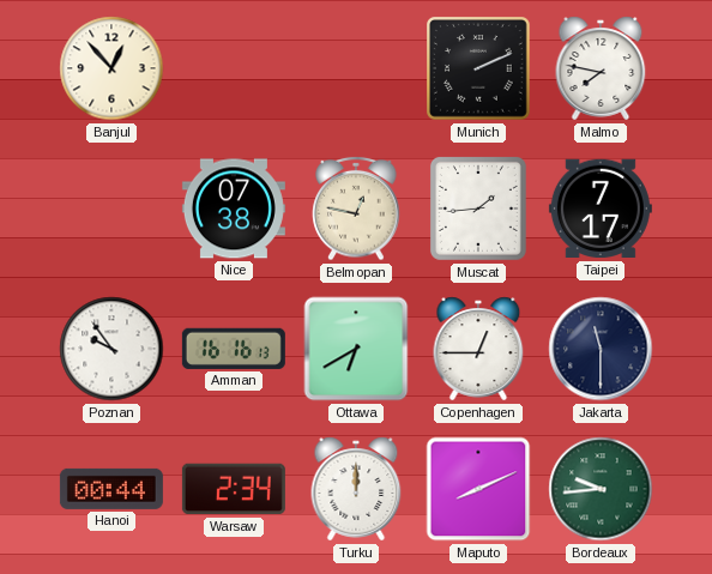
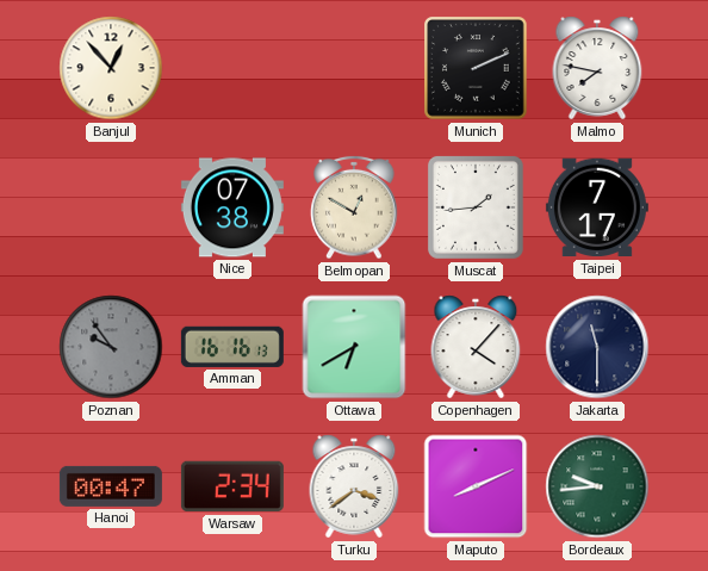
Belmopan: 12:47 -> 12:50 (354, 207)
Poznan dial: white -> grey (111, 347)
Copenhagen: 12:45 -> 4:07 (476, 347)
Hanoi: 00:44 -> 00:47 (111, 486)
Turku: 12:00 -> 3:39 (354, 486)
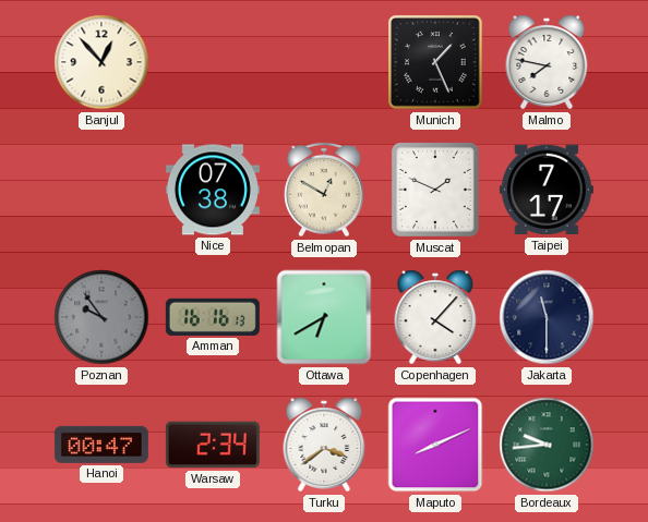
Munich: 2:11 -> 1:26 (436, 63)
Muscat: 1:44 -> 1:49 (435, 190)
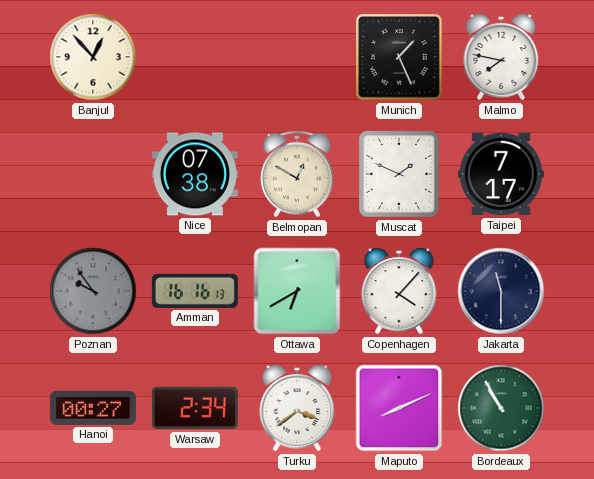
Hanoi: 00:47 -> 00:27 (93, 408)
Bordeaux: 9:44 -> 10:55 (501, 408)
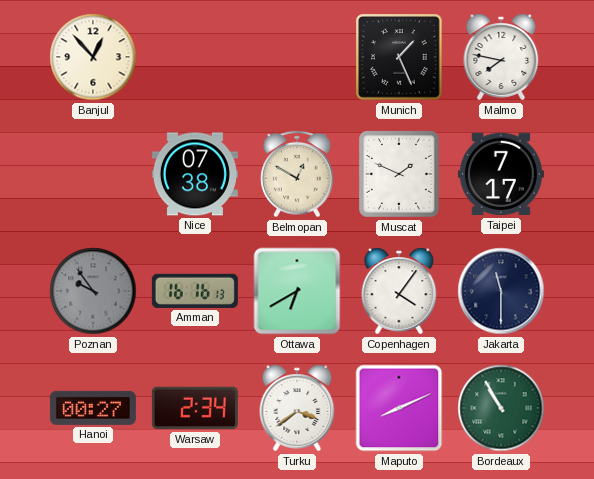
Copenhagen: 4:07 -> 4:06 (399, 291)
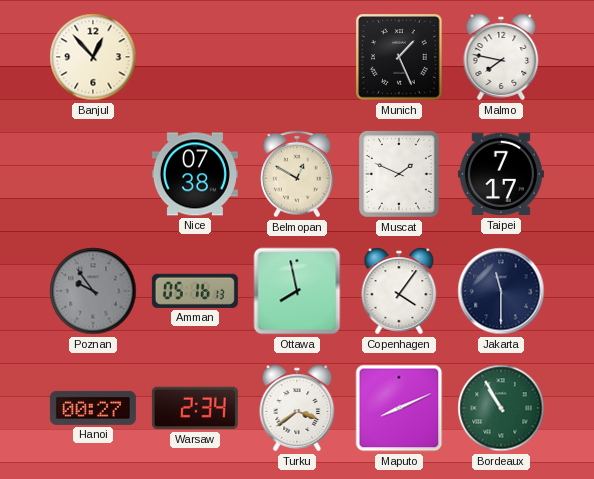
Amman: 16:16 -> 05:16 (195, 291)
Ottawa: 6:40 -> 7:58 (297, 291)
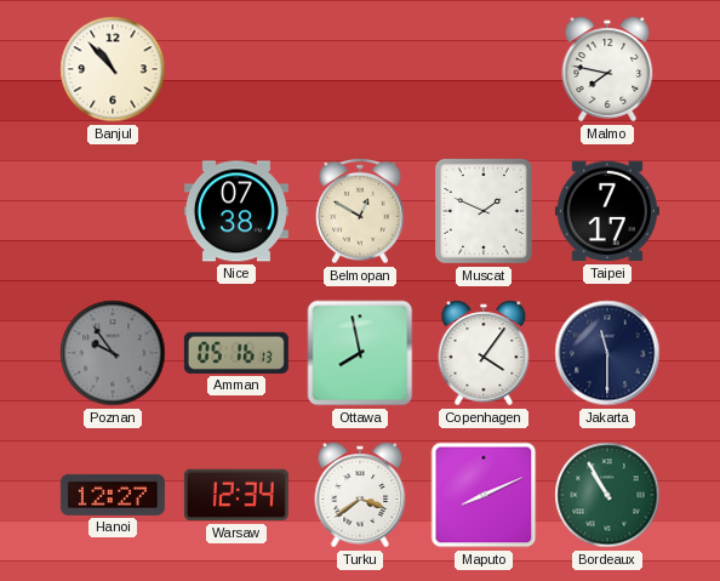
Banjul: 12:53 -> 10:53 (113, 69)
Munich: 1:26 -> none (400, 58)
Hanoi: 00:27 -> 12:27 (113, 495)
Warsaw: 2:34 -> 12:34 (236, 495)
